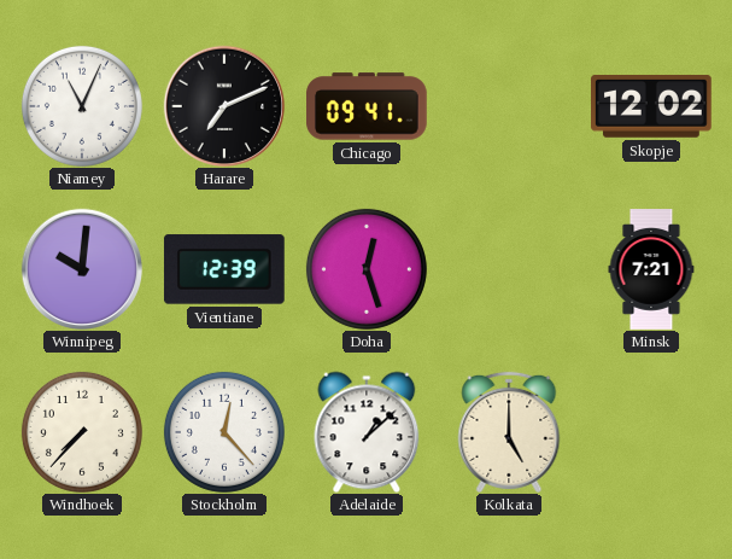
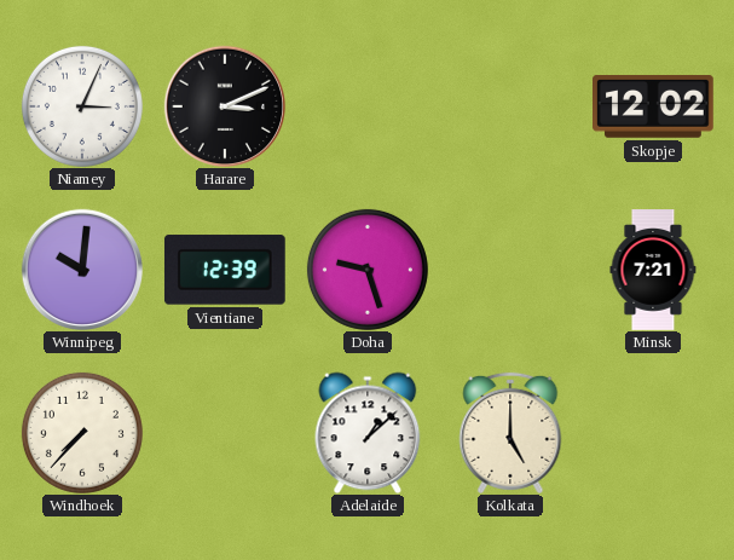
Niamey: 11:04 -> 3:04 (82, 106)
Harare: 7:11 -> 3:11 (224, 105)
Chicago: 09:41 -> none (368, 106)
Doha: 12:27 -> 9:27 (368, 270)
Stockholm: 12:23 -> none (224, 432)
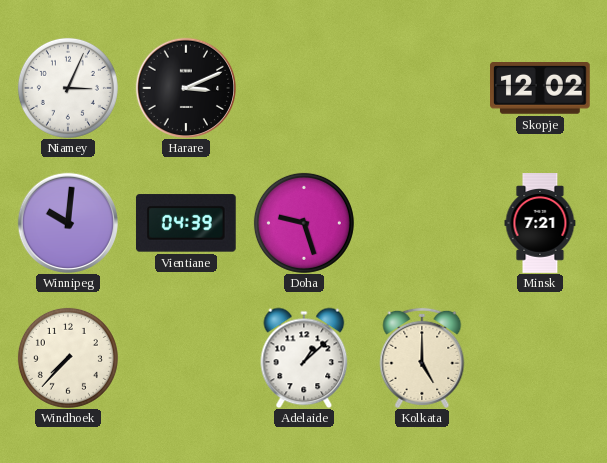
Vientiane: 12:39 -> 04:39 (186, 223)
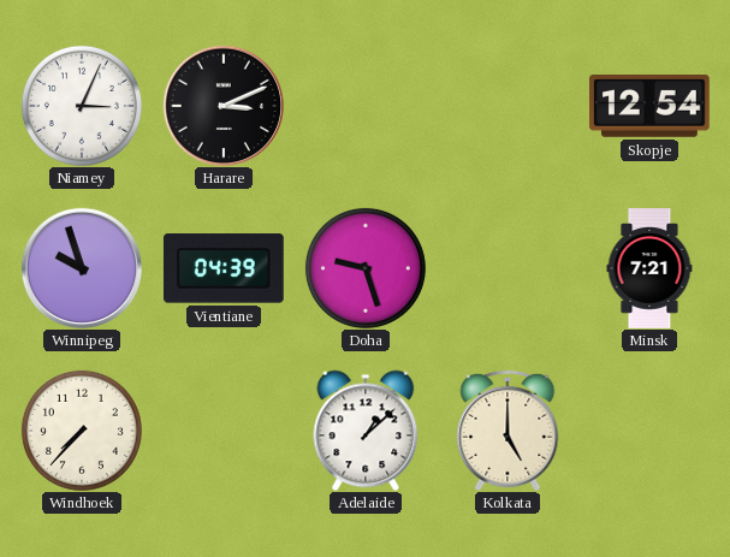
Skopje: 12:02 -> 12:54 (651, 107)
Winnipeg: 10:01 -> 9:57 (81, 267)
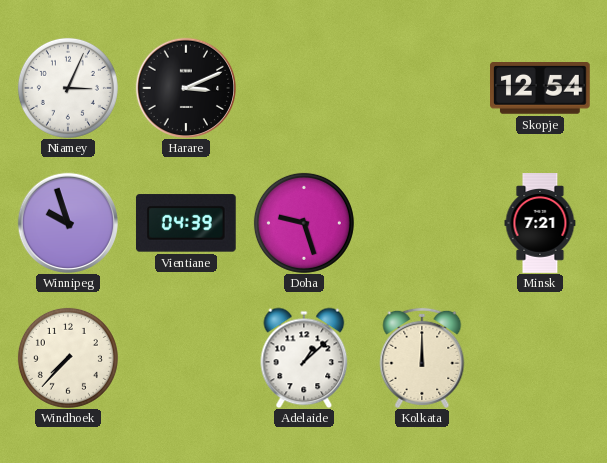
Kolkata: 5:00 -> 12:00 (422, 358)
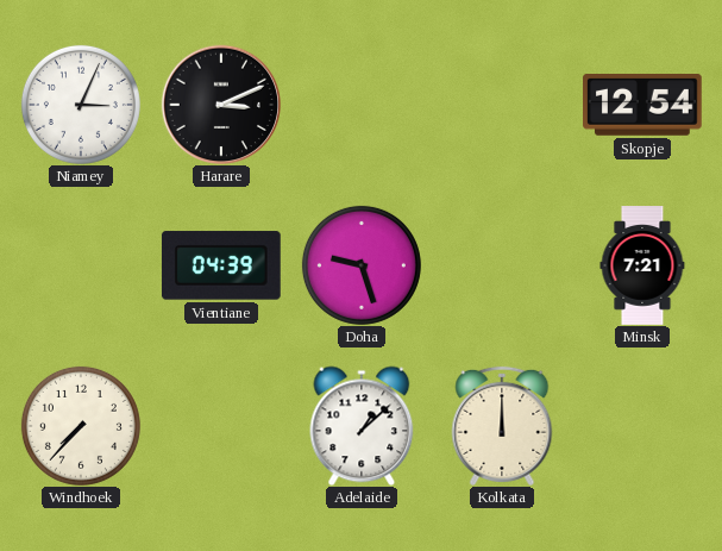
Winnipeg: 9:57 -> none (67, 222)
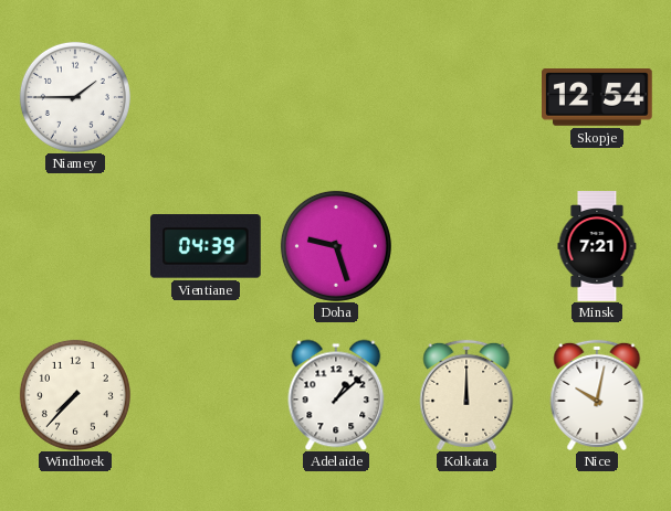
Niamey: 3:04 -> 1:45 (75, 97)
Harare: 3:11 -> none (220, 104)
Nice: none -> 10:02 (597, 395)
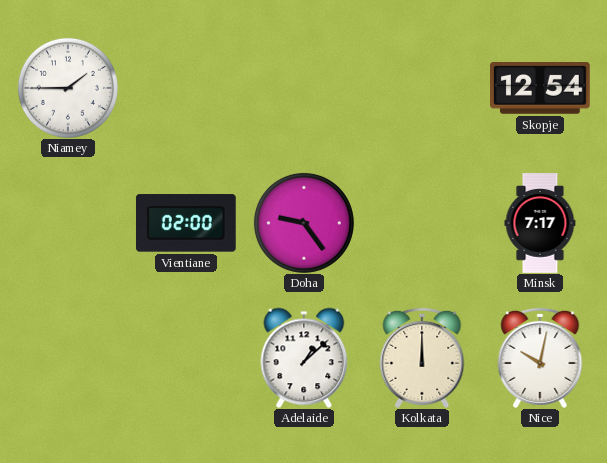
Vientiane: 04:39 -> 02:00 (186, 223)
Doha: 9:27 -> 9:24 (304, 223)
Minsk: 7:21 -> 7:17 (540, 223)
Windhoek: 7:37 -> none (75, 395)
